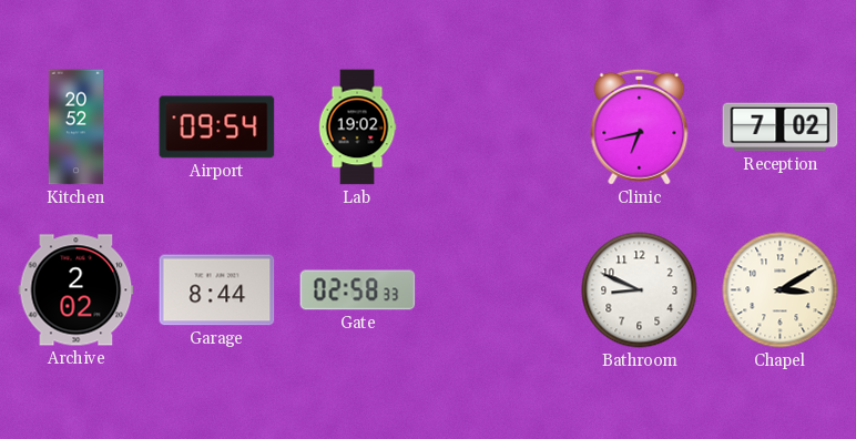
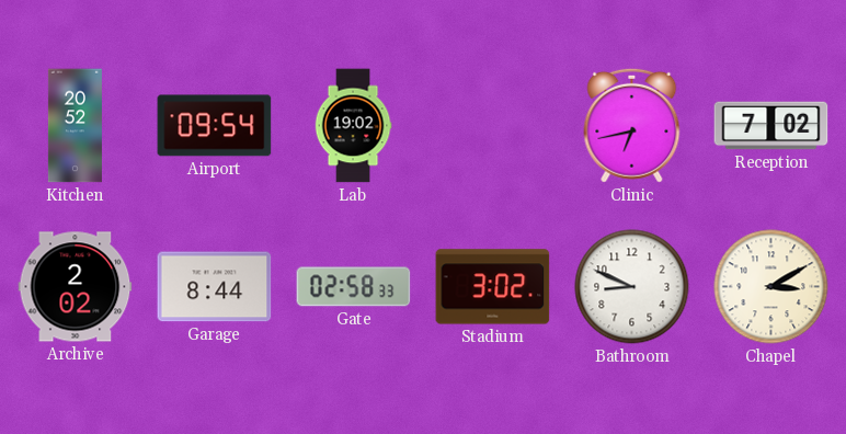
Stadium: none -> 3:02 (493, 287)
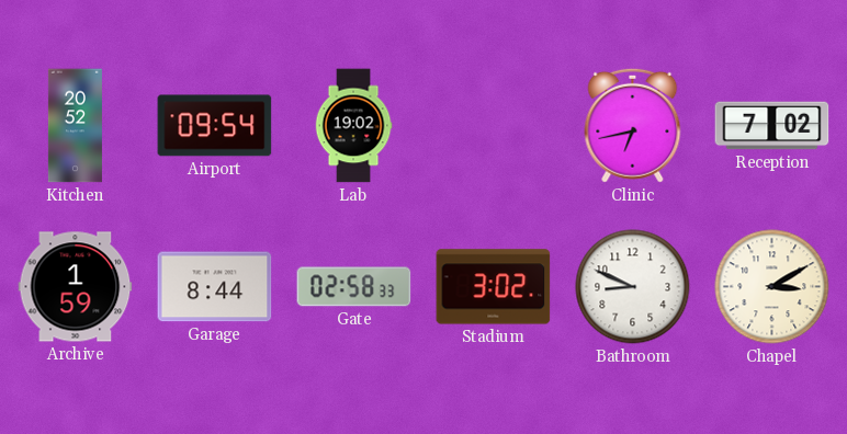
Archive: 2:02 -> 1:59 (76, 287)
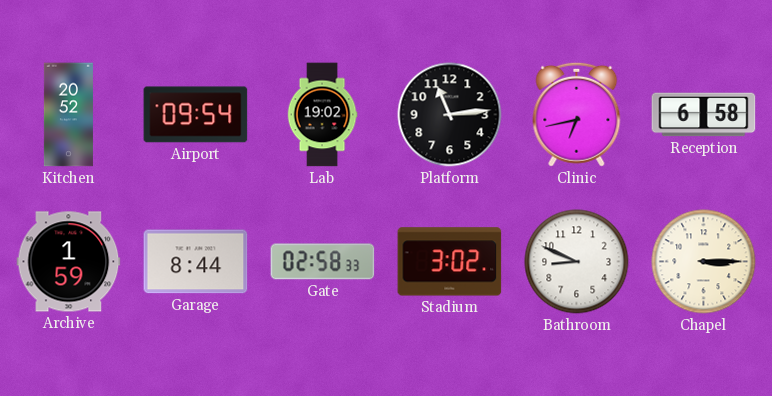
Platform: none -> 11:14 (450, 115)
Reception: 7:02 -> 6:58 (704, 115)
Chapel: 3:10 -> 3:15 (704, 262)
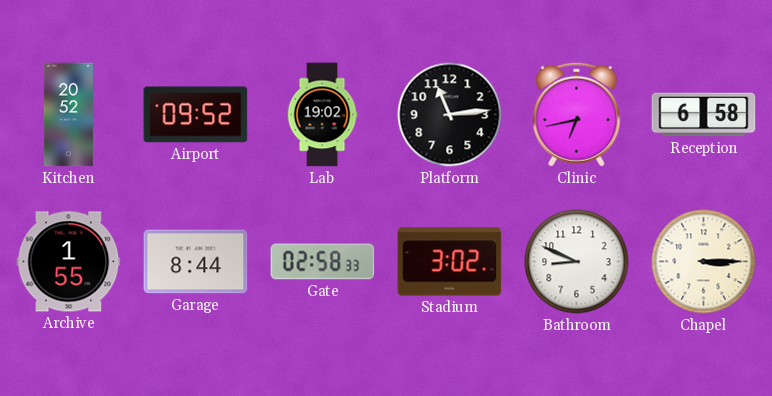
Airport: 09:54 -> 09:52 (196, 115)
Archive: 1:59 -> 1:55 (69, 262)
